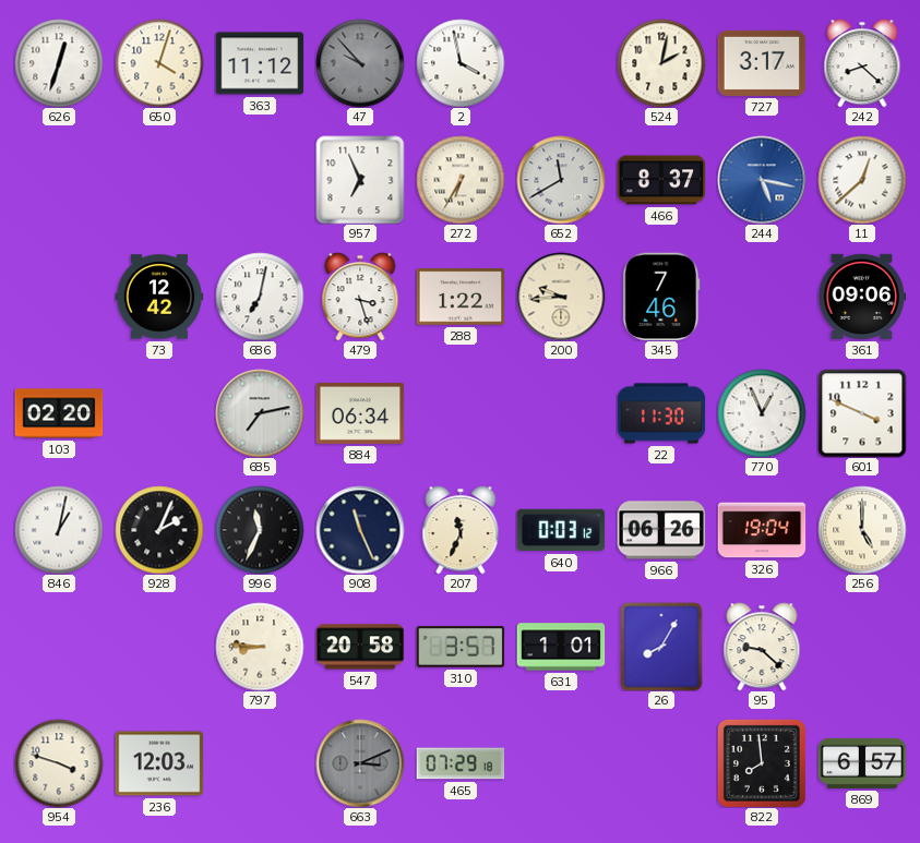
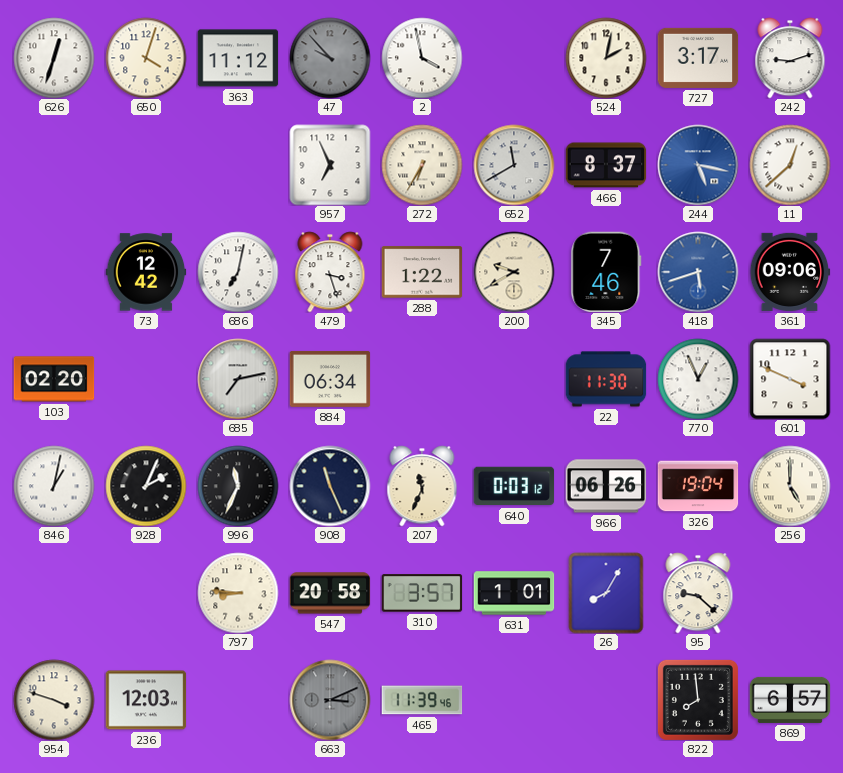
242: 8:22 -> 9:12 (790, 58)
200: 9:44 -> 9:40 (514, 272)
418: none -> 5:42 (698, 272)
465: 07:29 -> 11:39 (422, 700)
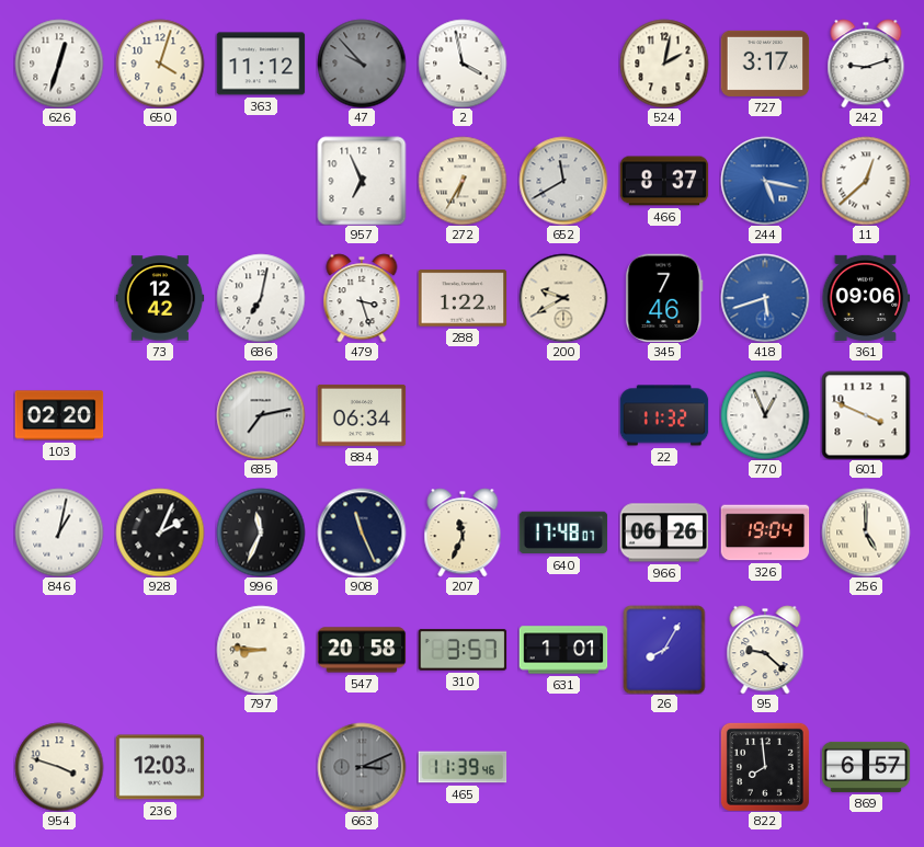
22: 11:30 -> 11:32 (664, 415)
640: 0:03 -> 17:48 (563, 533)
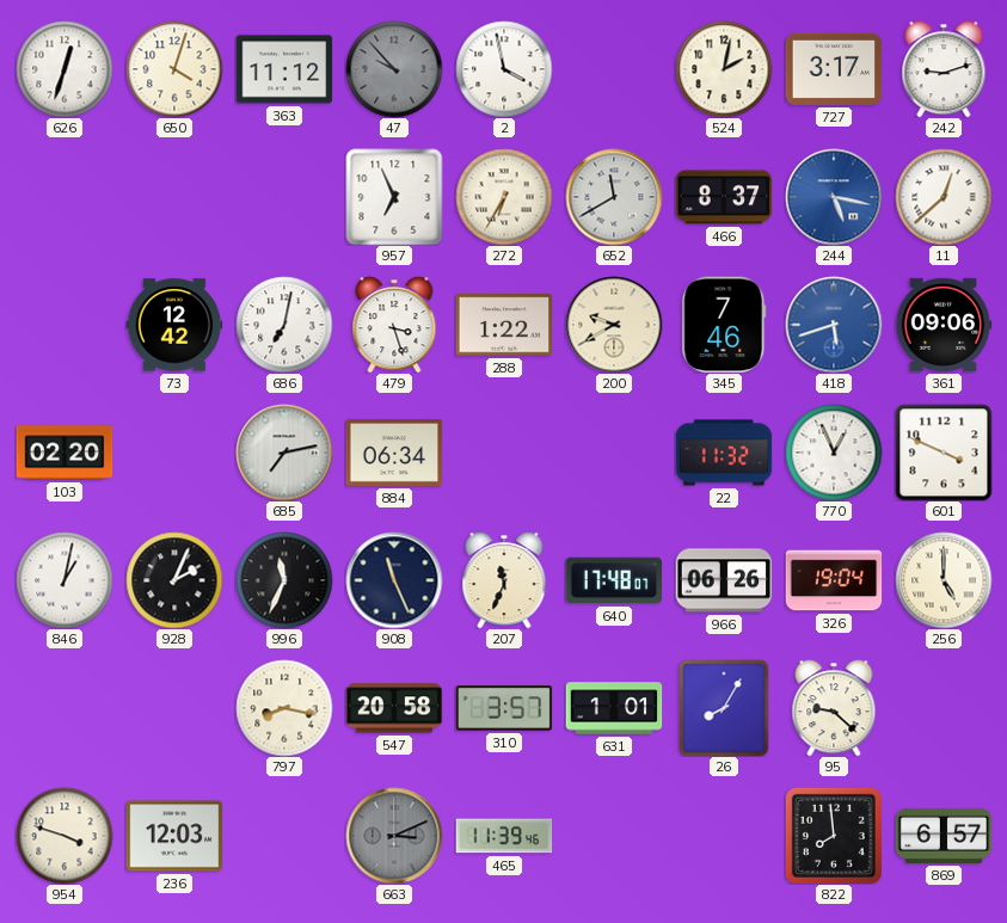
797: 8:46 -> 8:17 (284, 708)
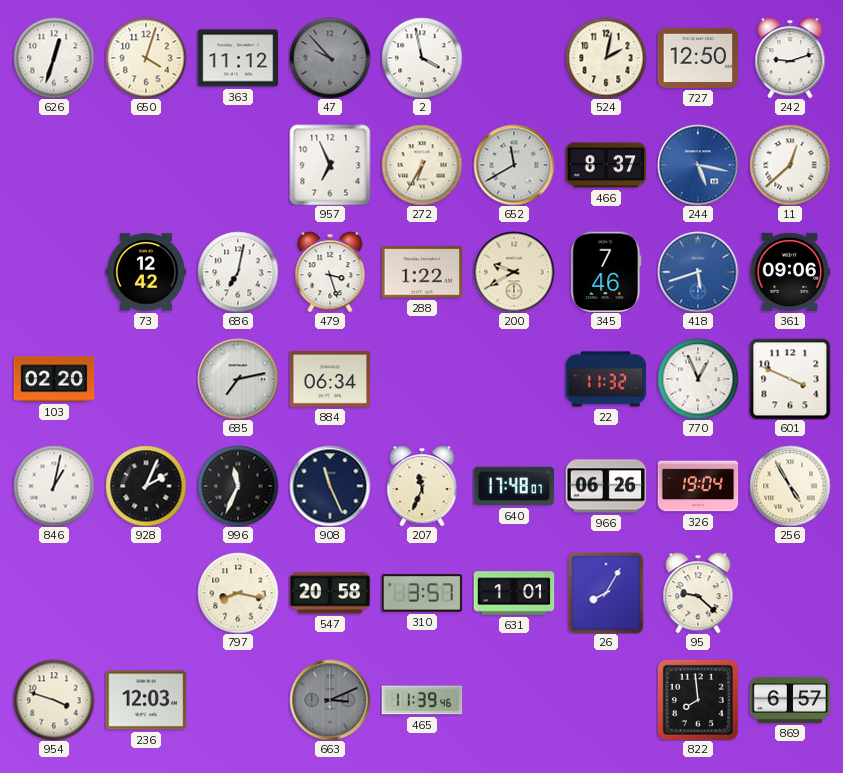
727: 3:17 -> 12:50 (698, 58)
256: 5:00 -> 4:55 (790, 486)
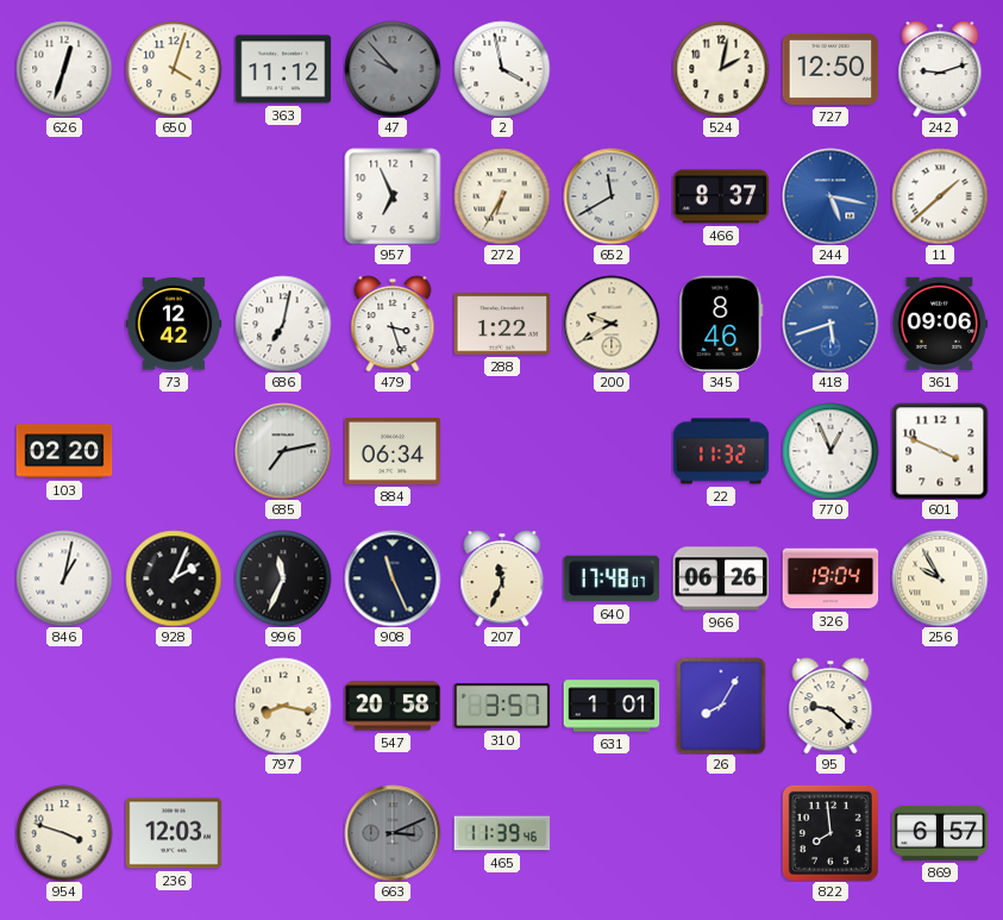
11: 12:38 -> 1:38 (940, 196)
345: 7:46 -> 8:46 (721, 324)
256: 4:55 -> 9:55 (940, 578)
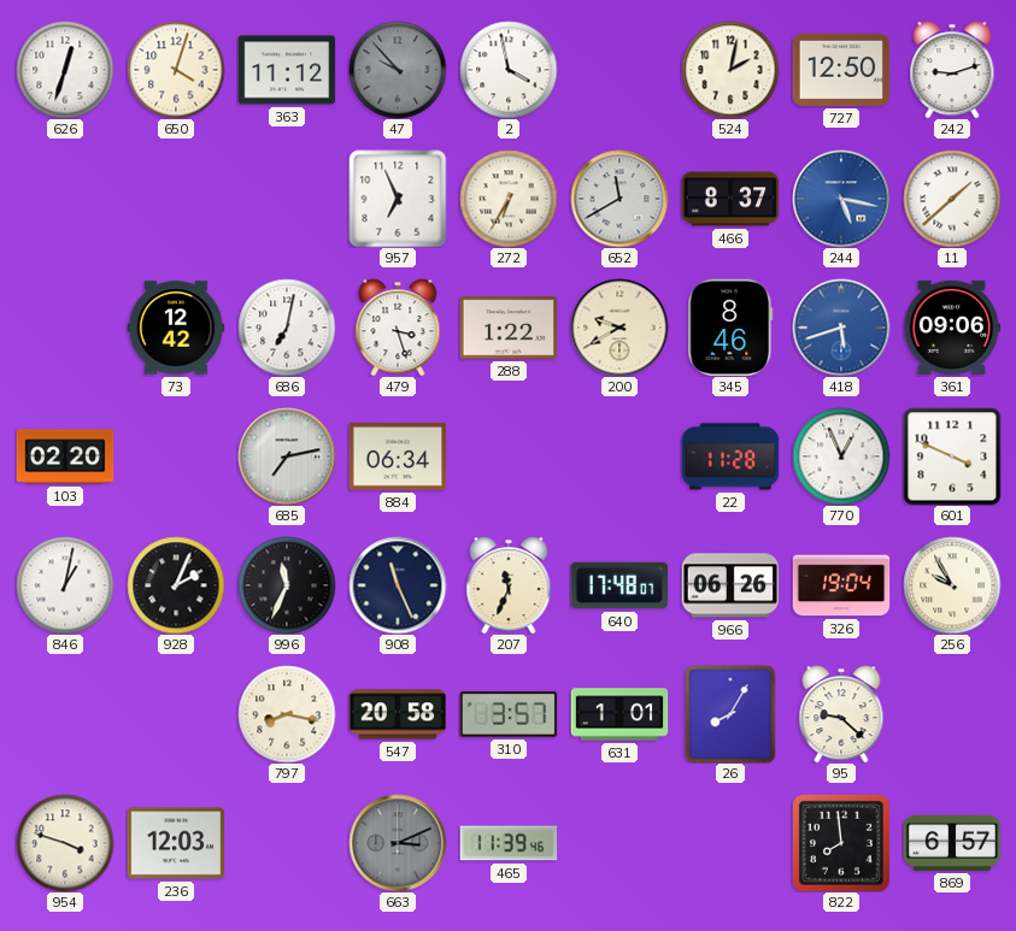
22: 11:32 -> 11:28 (730, 456)
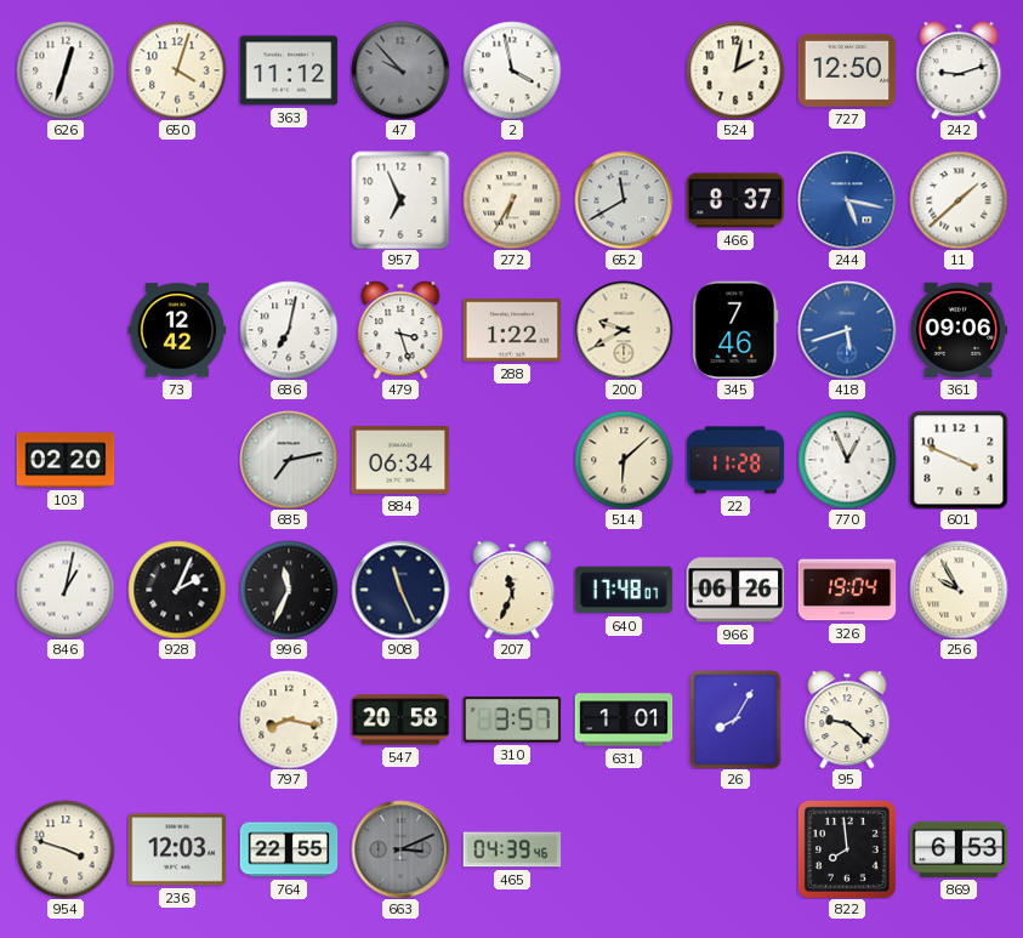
345: 8:46 -> 7:46 (735, 330)
514: none -> 6:08 (624, 460)
764: none -> 22:55 (289, 849)
465: 11:39 -> 04:39 (512, 849)
869: 6:57 -> 6:53 (959, 849)
